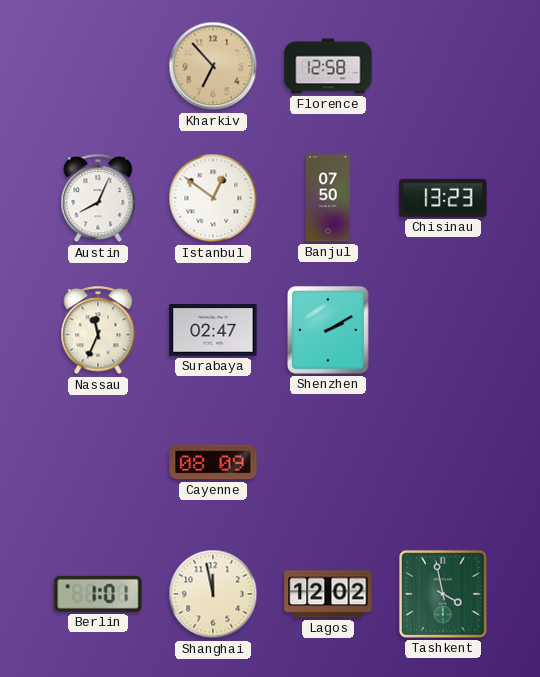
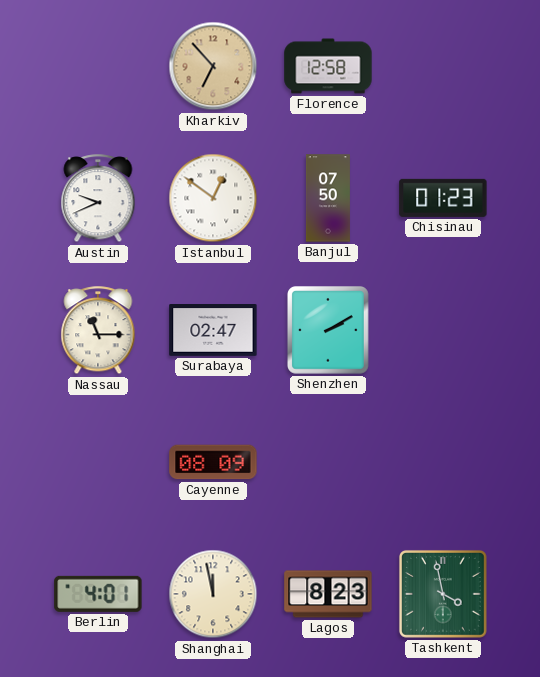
Austin: 8:04 -> 9:41 (98, 199)
Chisinau: 13:23 -> 01:23 (443, 198)
Nassau: 11:34 -> 11:15 (98, 331)
Berlin: 1:01 -> 4:01 (98, 594)
Lagos: 12:02 -> 8:23 (328, 594)
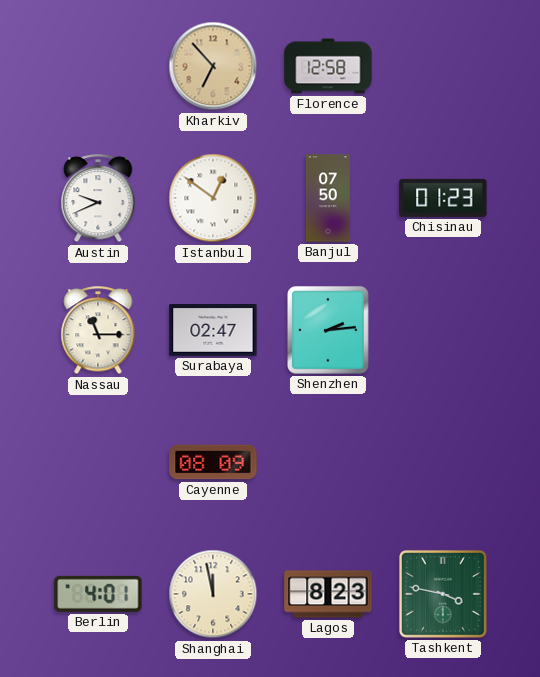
Shenzhen: 2:10 -> 2:14 (328, 331)
Tashkent: 3:58 -> 3:47 (443, 594)
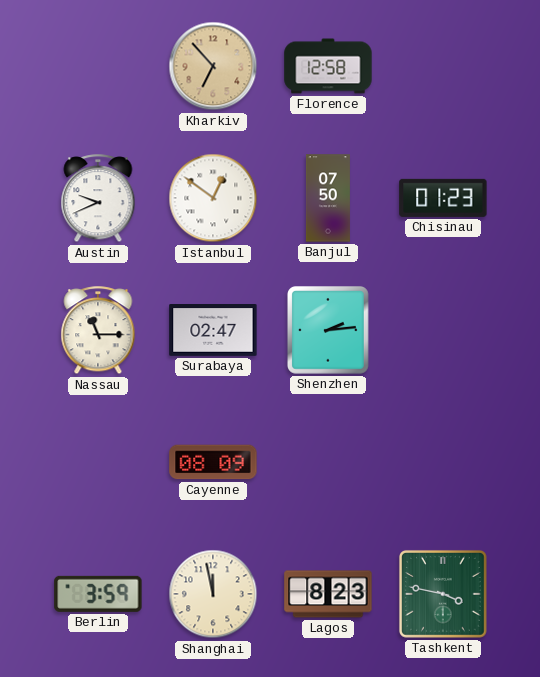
Berlin: 4:01 -> 3:59 (98, 594)
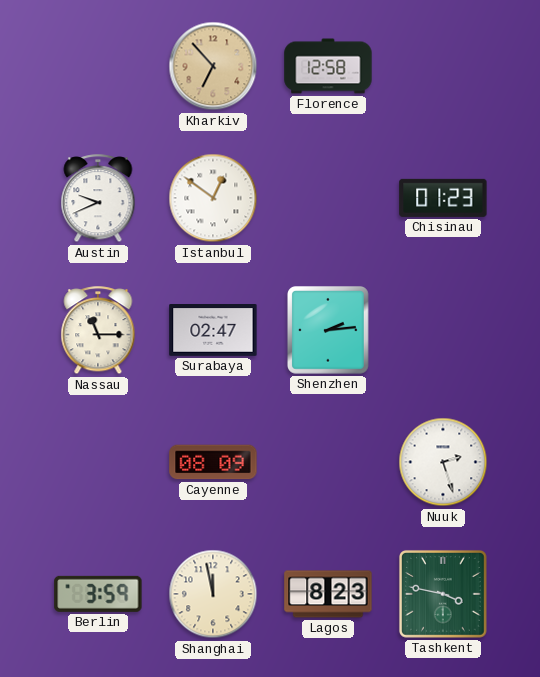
Banjul: 07:50 -> none (328, 198)
Nuuk: none -> 2:27 (443, 462)
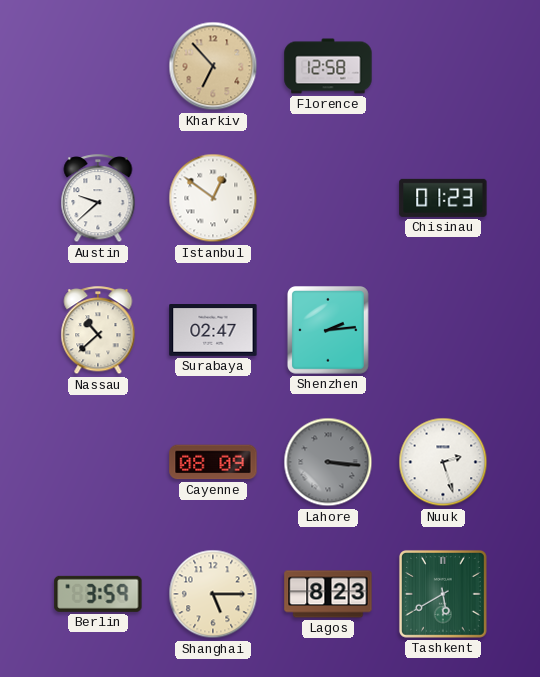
Austin: 9:41 -> 9:38 (98, 199)
Nassau: 11:15 -> 10:38 (98, 331)
Lahore: none -> 3:16 (328, 462)
Shanghai: 11:58 -> 5:15 (213, 594)
Tashkent: 3:47 -> 5:40 (443, 594)
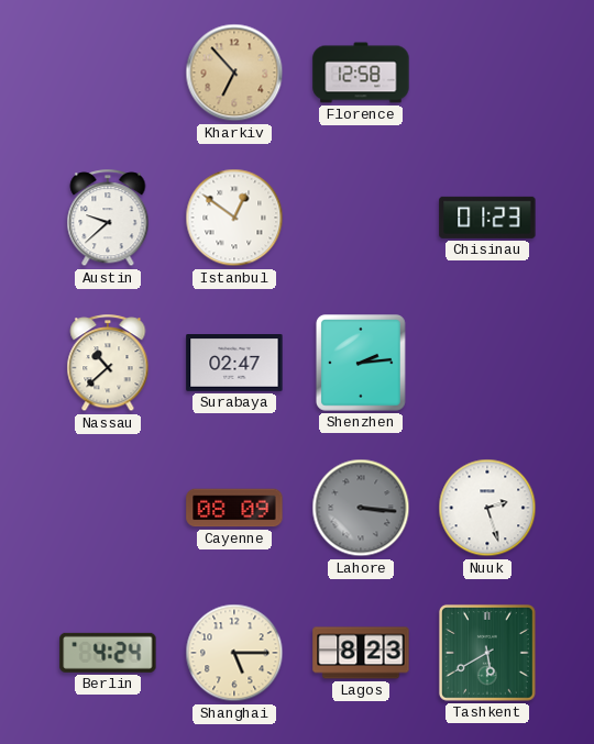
Berlin: 3:59 -> 4:24 (108, 653)
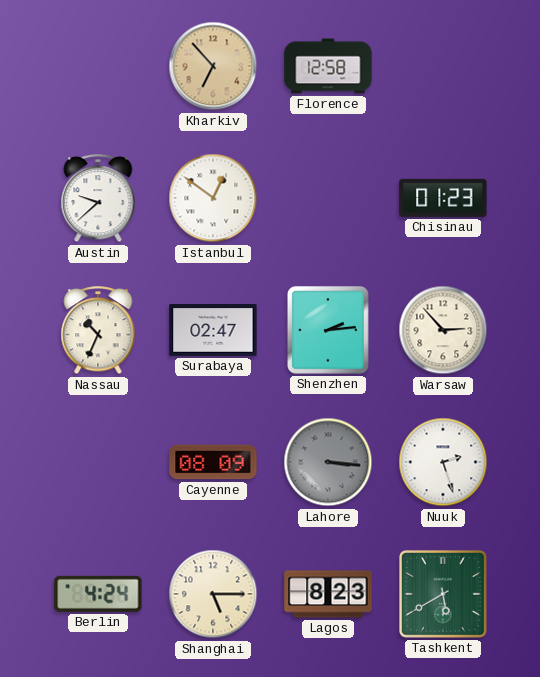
Nassau: 10:38 -> 10:34 (98, 331)
Warsaw: none -> 2:53 (443, 330)
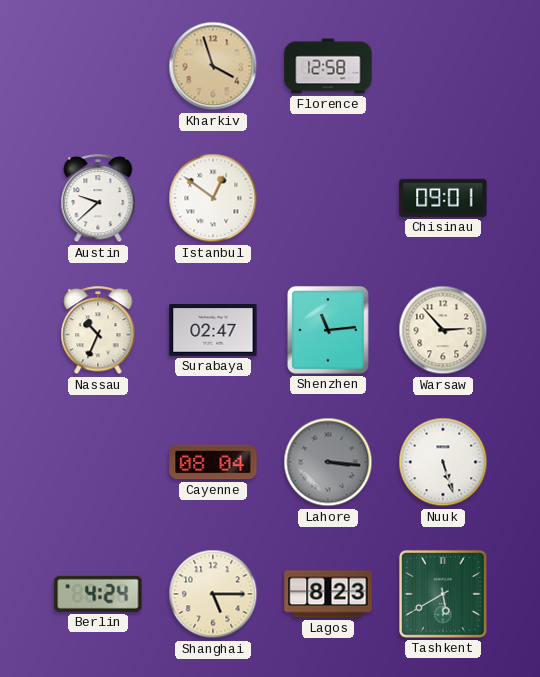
Kharkiv: 6:53 -> 3:57 (213, 66)
Chisinau: 01:23 -> 09:01 (443, 198)
Shenzhen: 2:14 -> 11:14 (328, 331)
Cayenne: 08:09 -> 08:04 (213, 462)
Nuuk: 2:27 -> 5:27 (443, 462)
